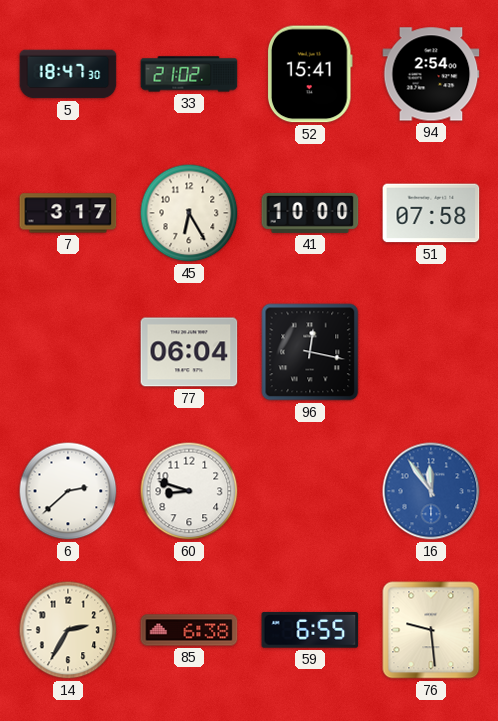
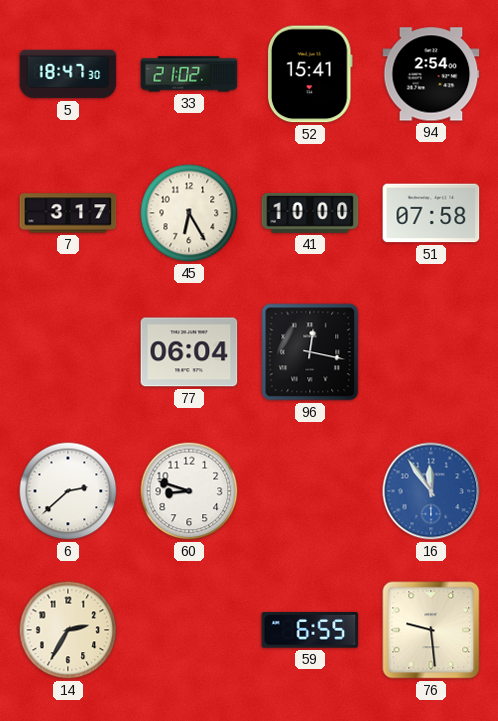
85: 6:38 -> none (189, 630)
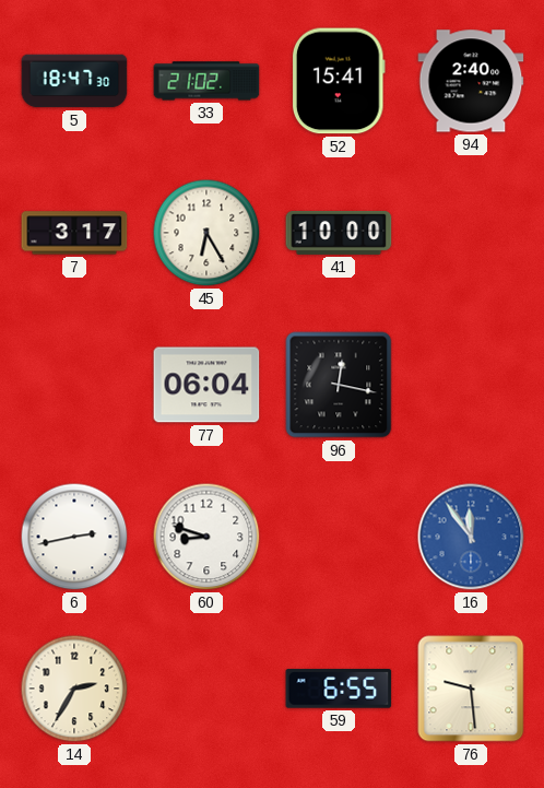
94: 2:54 -> 2:40 (471, 81)
51: 07:58 -> none (431, 213)
6: 2:38 -> 2:43 (74, 537)
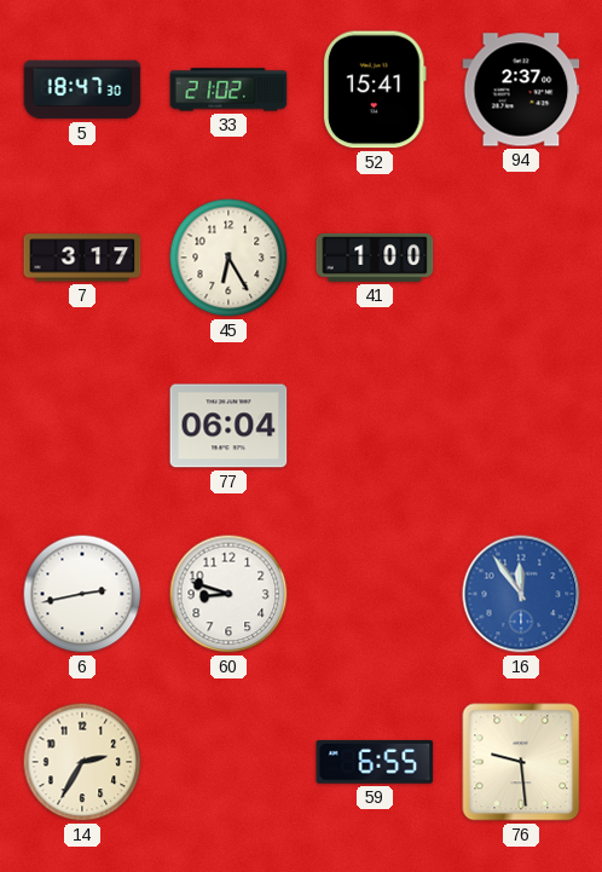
94: 2:40 -> 2:37 (521, 89)
41: 10:00 -> 1:00 (375, 258)
96: 12:17 -> none (339, 385)
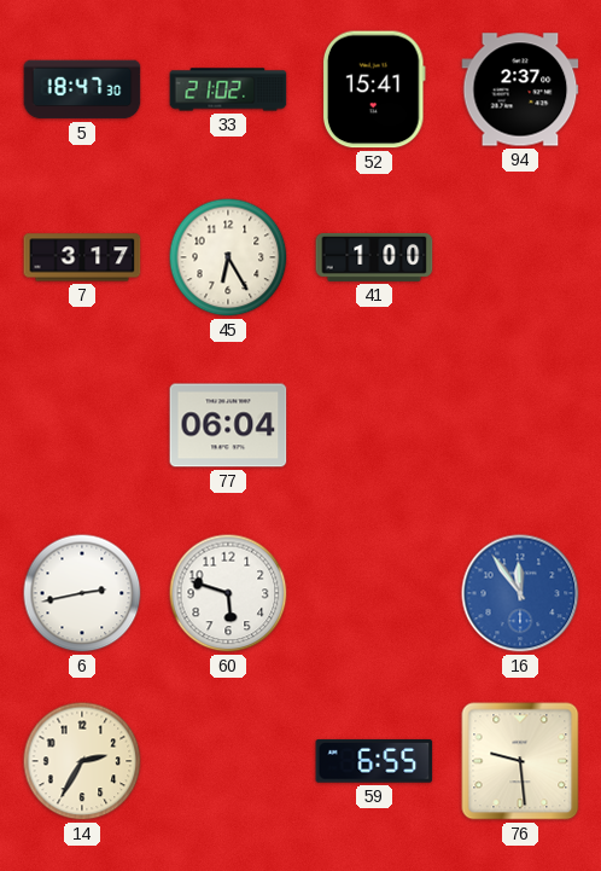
60: 8:48 -> 5:48 (228, 593)
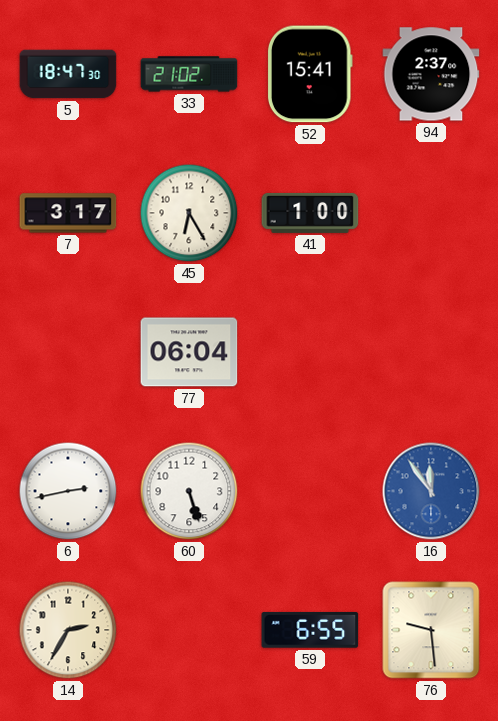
60: 5:48 -> 5:27 (189, 491)
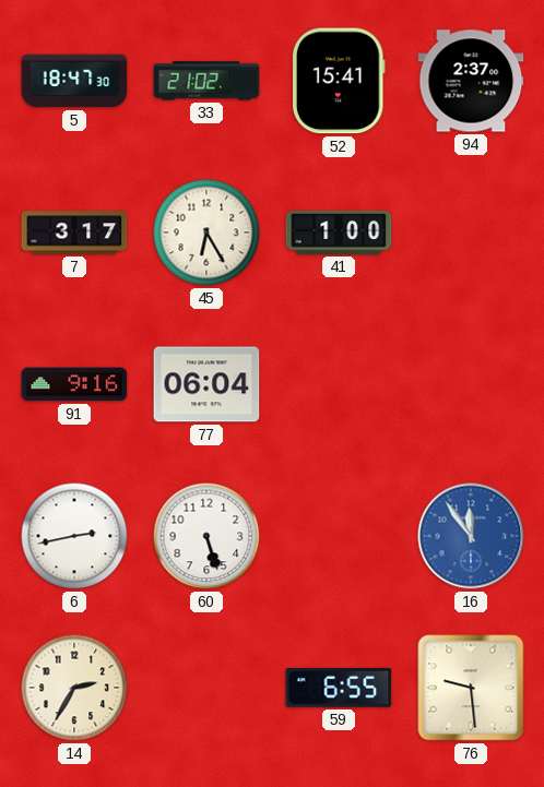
91: none -> 9:16 (74, 384)
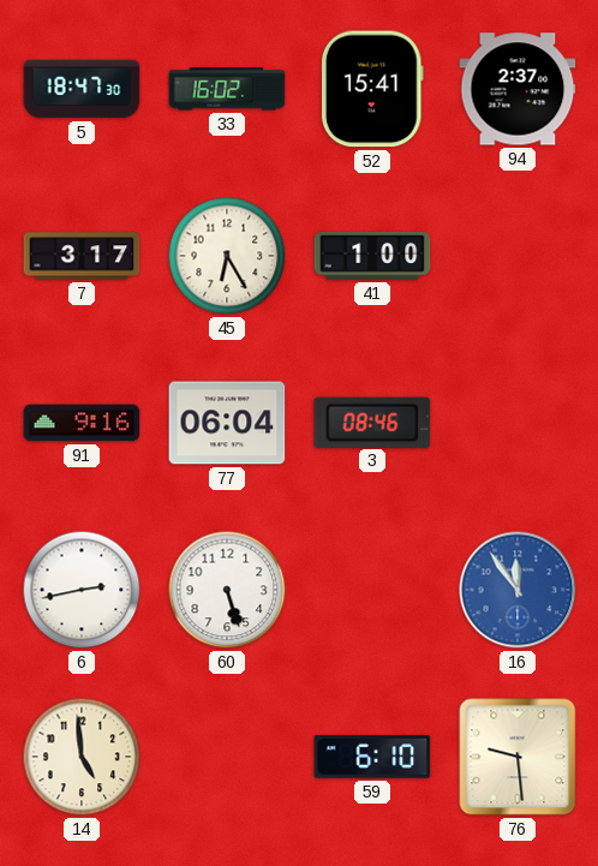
33: 21:02 -> 16:02 (227, 89)
3: none -> 08:46 (372, 422)
14: 2:35 -> 4:59 (82, 757)
59: 6:55 -> 6:10 (372, 757)
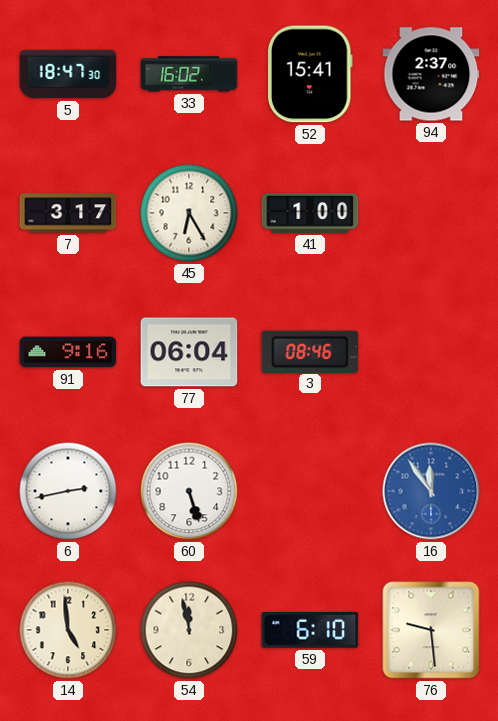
54: none -> 11:58 (189, 630)
